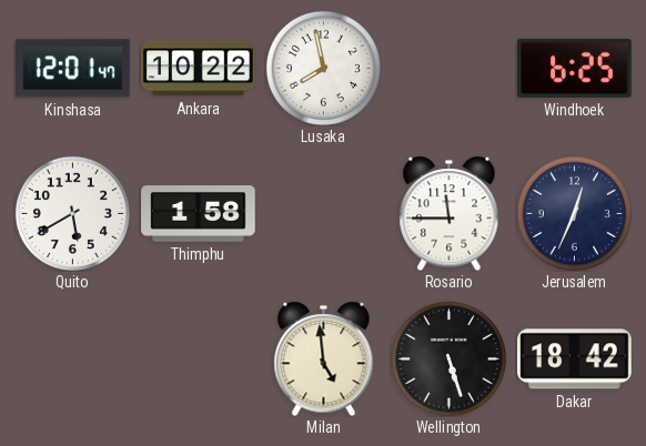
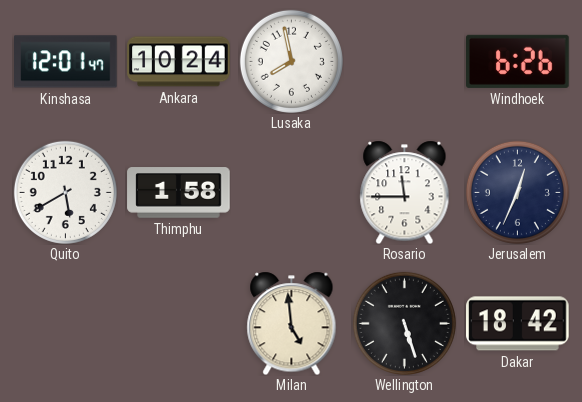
Ankara: 10:22 -> 10:24 (179, 62)
Windhoek: 6:25 -> 6:26 (518, 61)
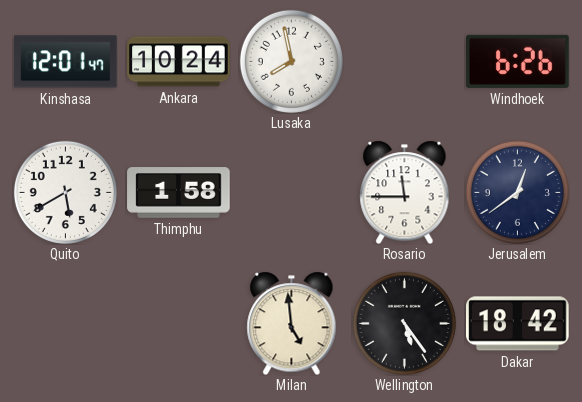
Jerusalem: 12:34 -> 12:39 (517, 192)
Wellington: 5:27 -> 5:24 (404, 323)
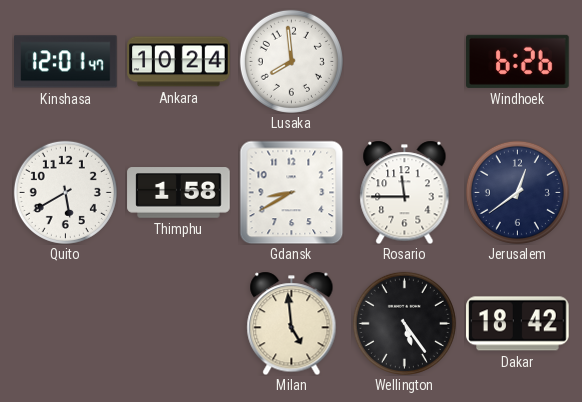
Lusaka: 7:58 -> 7:59 (291, 61)
Gdansk: none -> 8:40 (291, 192)
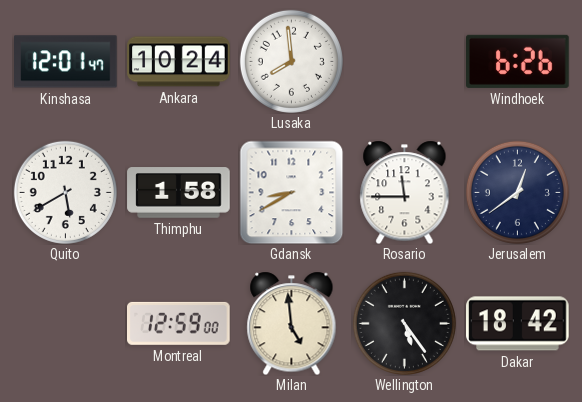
Montreal: none -> 12:59 (179, 323)
